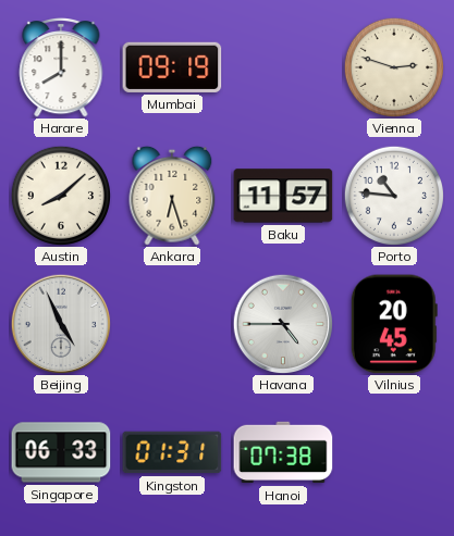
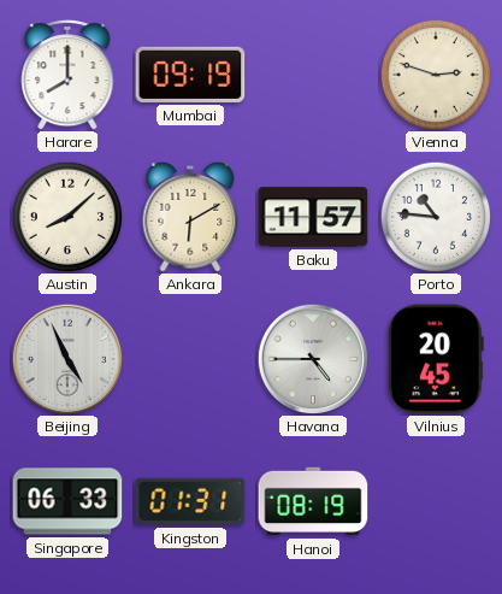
Ankara: 6:27 -> 6:10 (190, 217)
Hanoi: 07:38 -> 08:19 (313, 501)
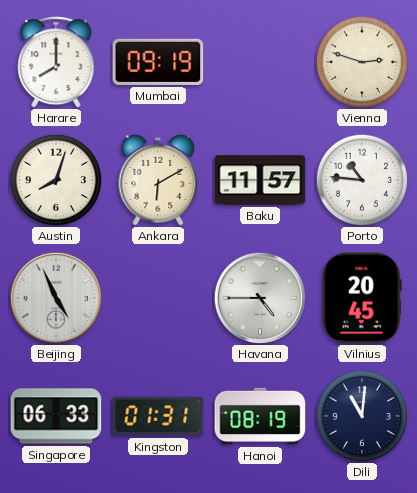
Austin: 8:08 -> 8:03 (55, 179)
Dili: none -> 11:01 (361, 415)
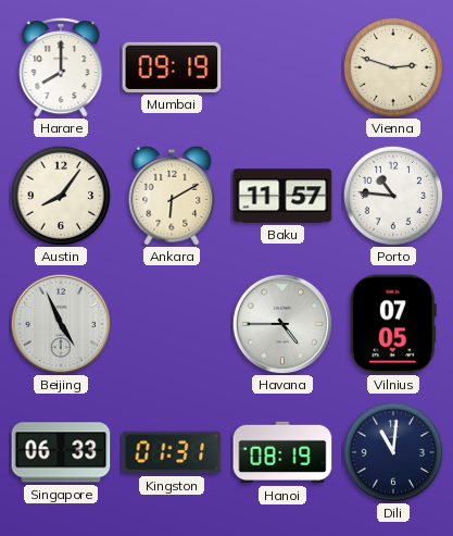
Austin: 8:03 -> 8:06 (60, 195)
Vilnius: 20:45 -> 07:05 (393, 324)
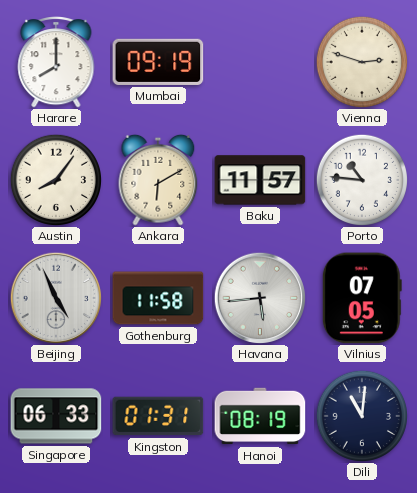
Gothenburg: none -> 11:58 (158, 298)
Havana: 4:45 -> 5:44 (260, 298)
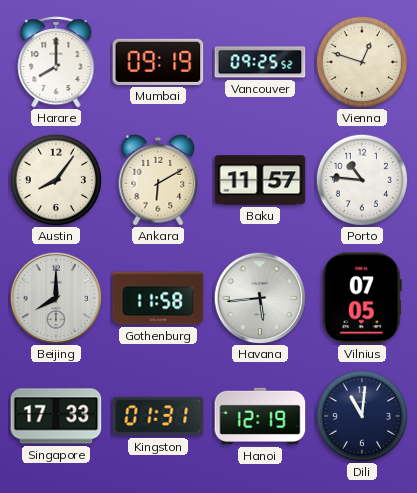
Vancouver: none -> 09:25 (260, 62)
Vienna: 2:48 -> 12:48 (361, 61)
Beijing: 4:56 -> 8:00 (56, 298)
Singapore: 06:33 -> 17:33 (56, 416)
Hanoi: 08:19 -> 12:19 (260, 416)
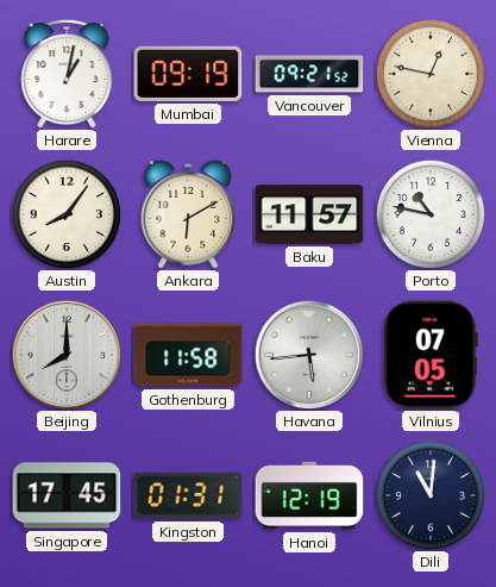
Harare: 8:00 -> 1:02 (67, 75)
Vancouver: 09:25 -> 09:21 (309, 74)
Vienna: 12:48 -> 12:47 (429, 73)
Porto: 10:46 -> 10:47 (429, 213)
Singapore: 17:33 -> 17:45 (67, 495)
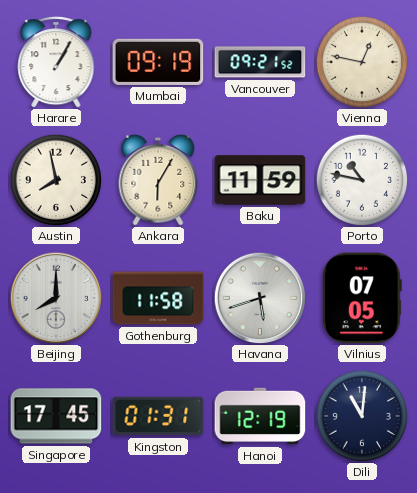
Harare: 1:02 -> 1:05 (56, 63)
Austin: 8:06 -> 7:58 (55, 179)
Ankara: 6:10 -> 6:05 (158, 180)
Baku: 11:57 -> 11:59 (260, 180)
Havana: 5:44 -> 5:42 (260, 298)
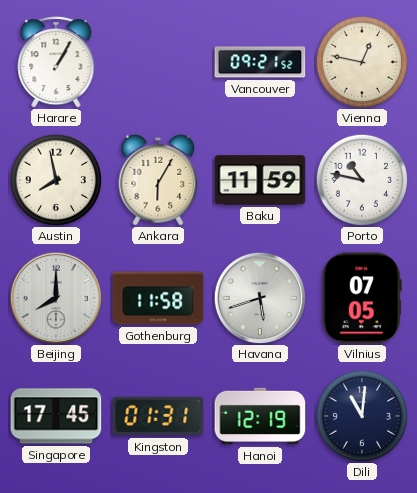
Mumbai: 09:19 -> none (158, 62)
